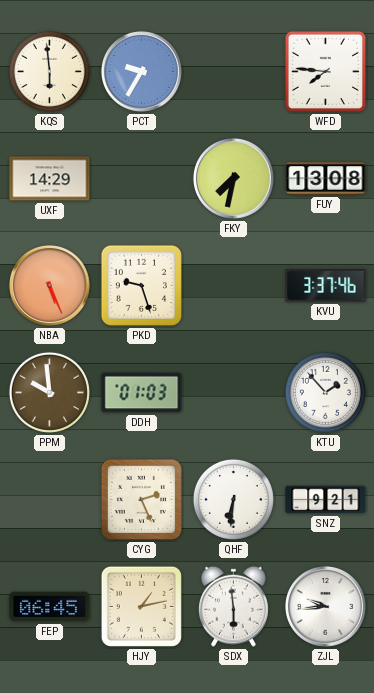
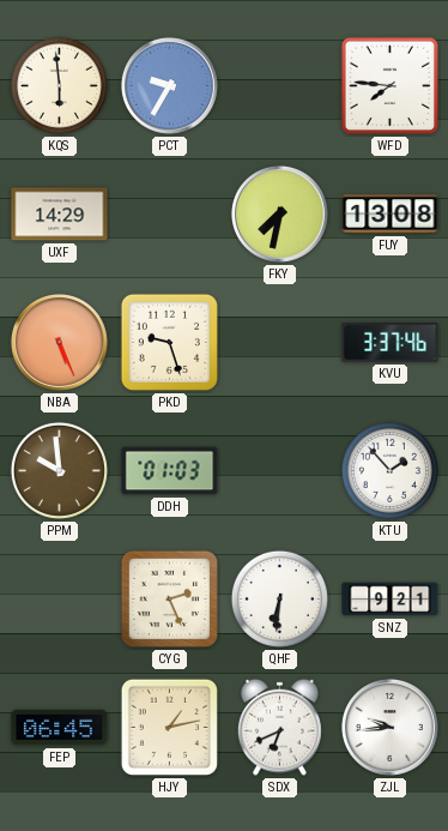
SDX: 5:59 -> 6:41 (279, 727)
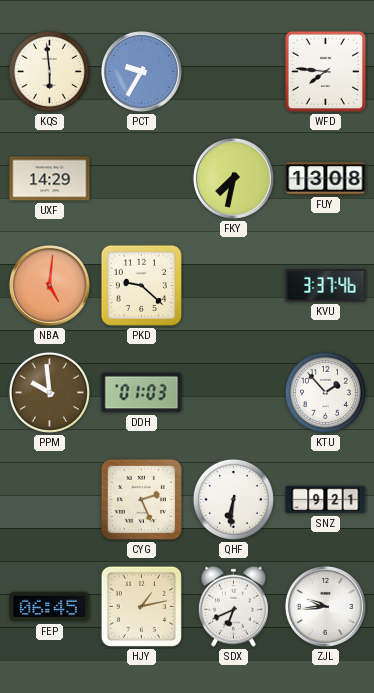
NBA: 5:26 -> 5:01 (49, 285)
PKD: 9:27 -> 9:22 (141, 285)
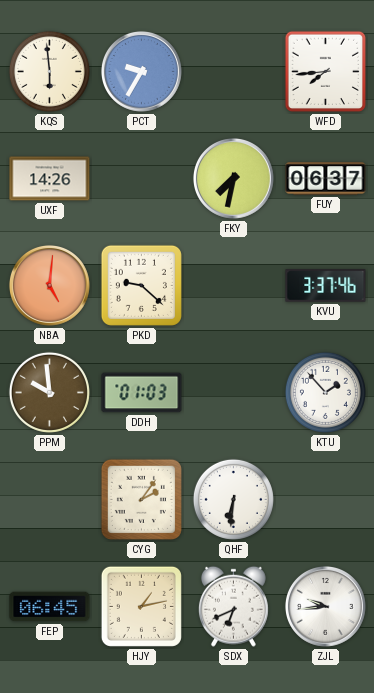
WFD: 7:46 -> 7:44 (326, 72)
UXF: 14:29 -> 14:26 (50, 179)
FUY: 13:08 -> 06:37 (326, 179)
CYG: 2:26 -> 2:06 (141, 499)
SNZ: 9:21 -> none (326, 500)
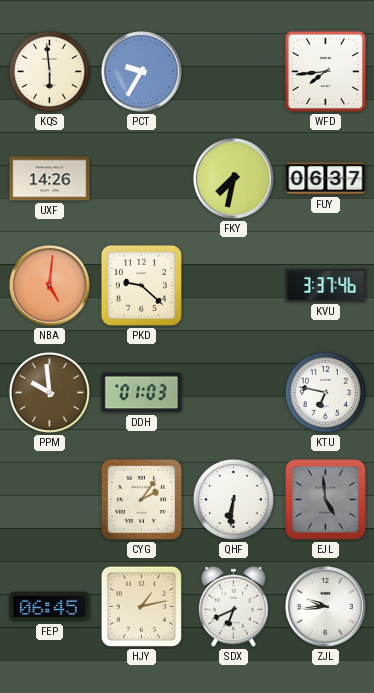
KTU: 1:53 -> 6:47 (325, 392)
EJL: none -> 4:59 (326, 500)
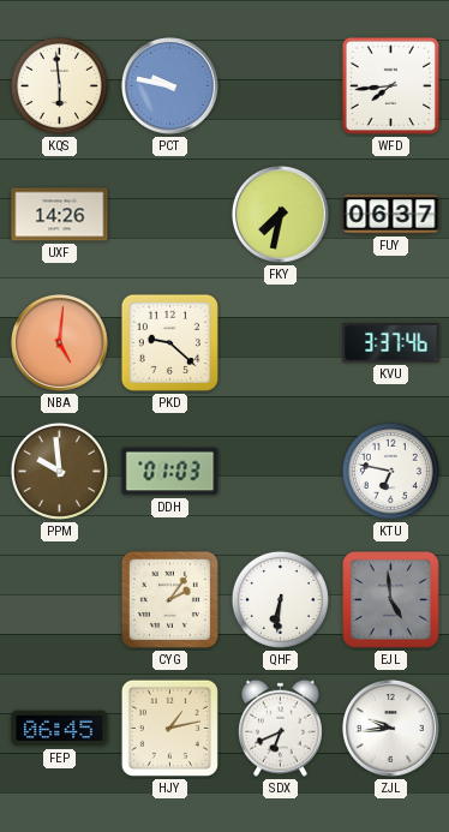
PCT: 9:35 -> 9:47 (169, 85)
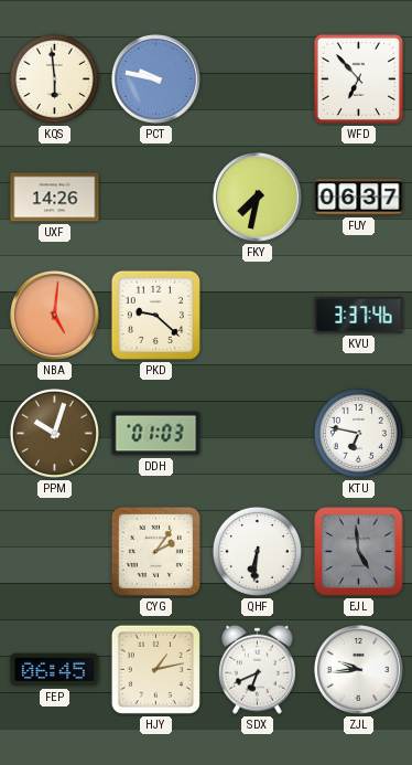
WFD: 7:44 -> 6:53 (359, 79)
PPM: 9:59 -> 10:03 (54, 433)
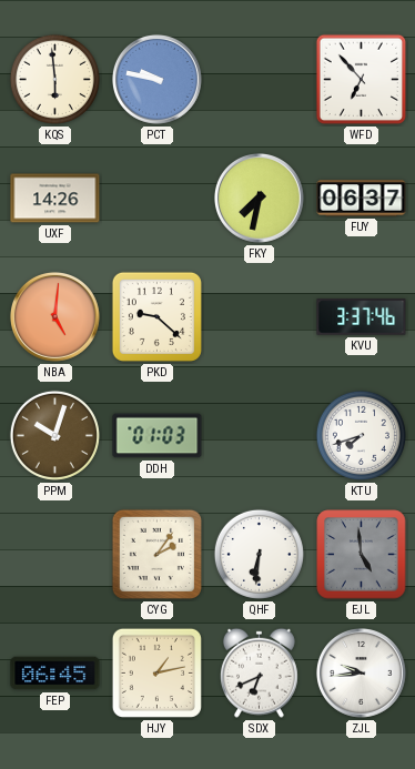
KTU: 6:47 -> 7:42 (361, 435)
